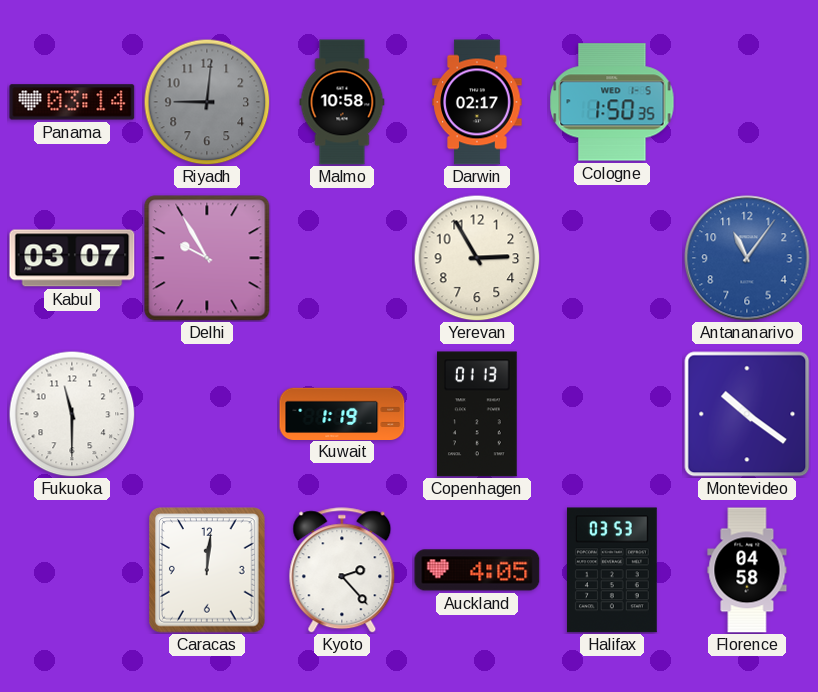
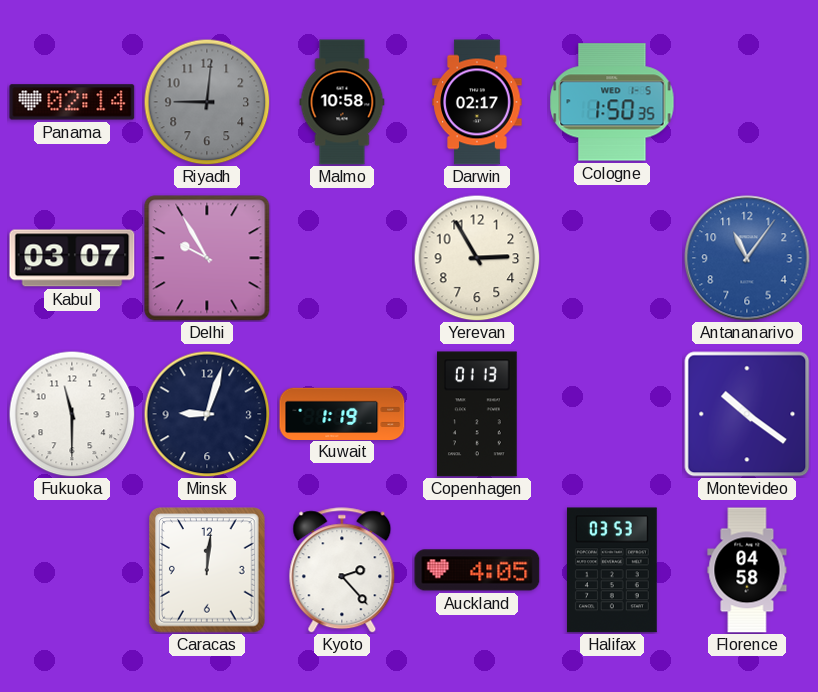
Panama: 03:14 -> 02:14 (72, 102)
Minsk: none -> 9:03 (207, 414)
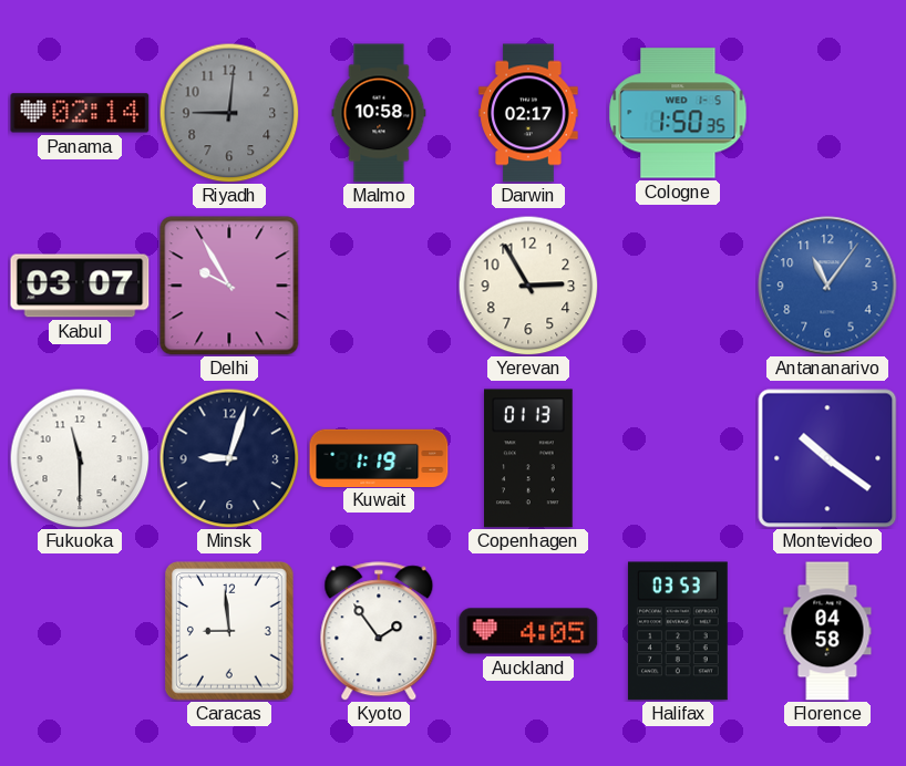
Caracas: 12:01 -> 8:59 (229, 631)
Kyoto: 2:23 -> 1:54 (379, 631)
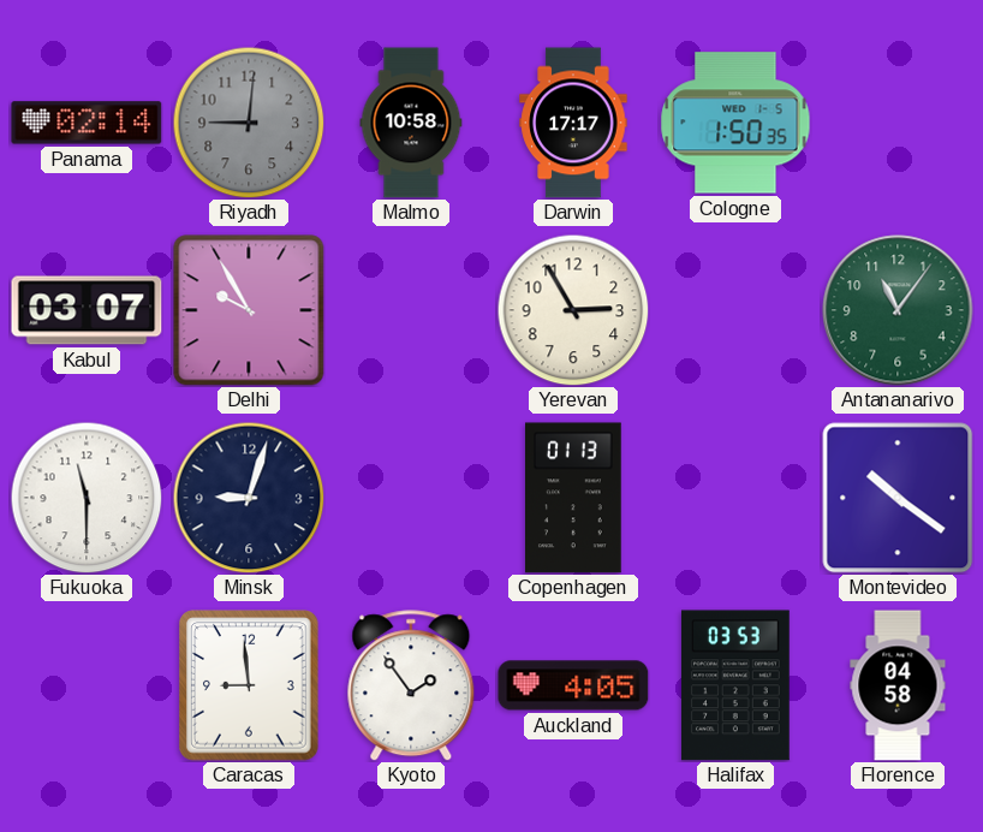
Darwin: 02:17 -> 17:17 (573, 123)
Antananarivo dial: blue -> green (898, 310)
Kuwait: 1:19 -> none (379, 457)
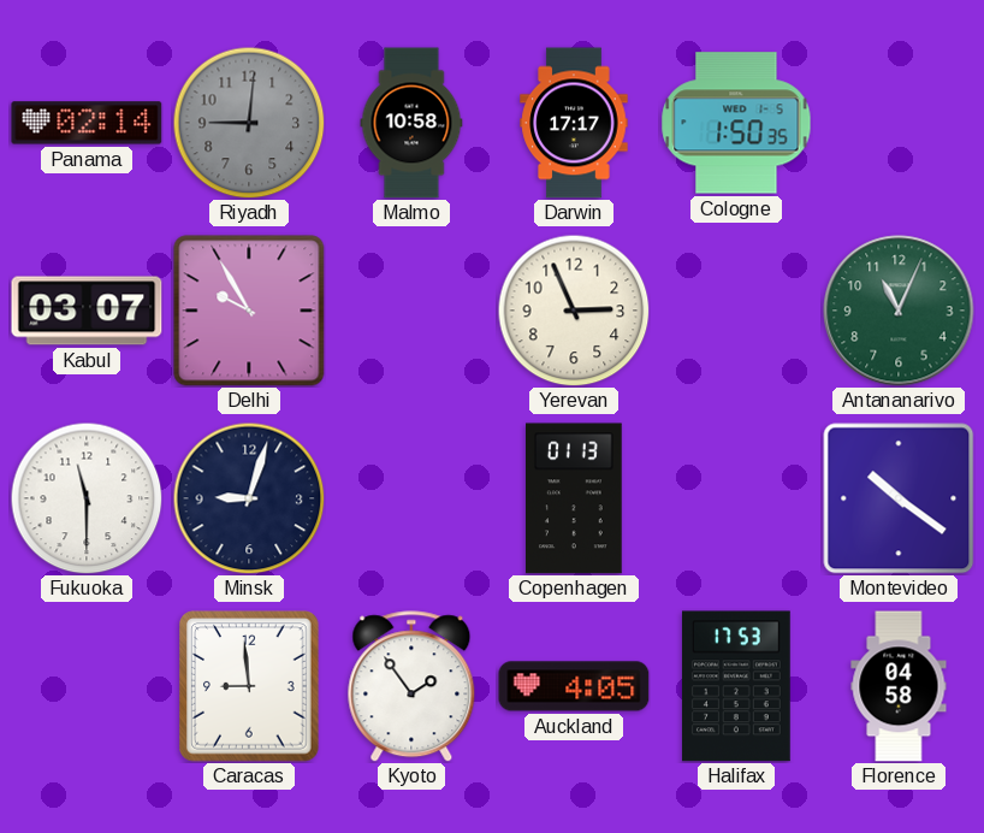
Yerevan: 2:55 -> 2:56 (574, 311)
Antananarivo: 11:06 -> 11:04 (899, 311)
Halifax: 03:53 -> 17:53 (736, 686)
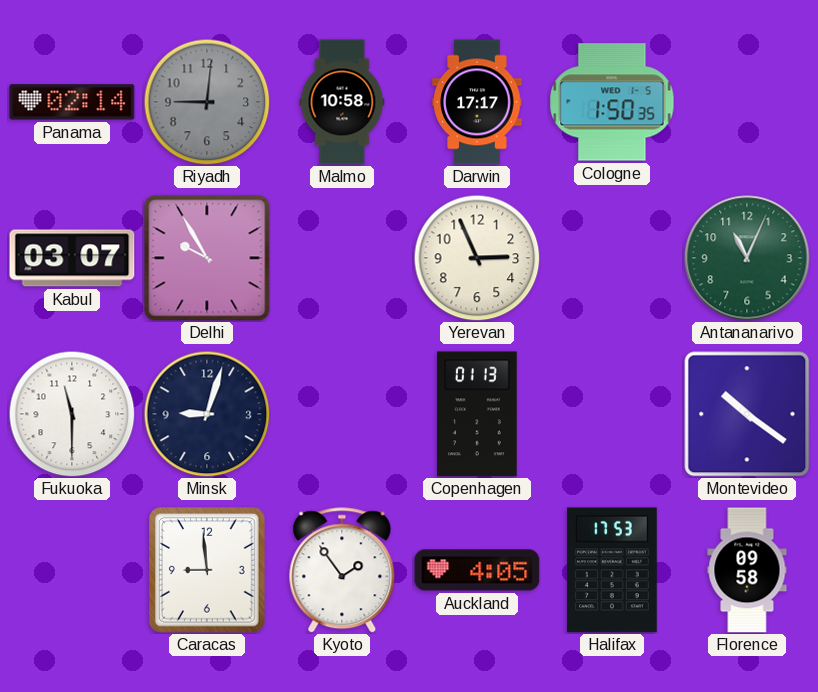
Florence: 04:58 -> 09:58 (747, 570)
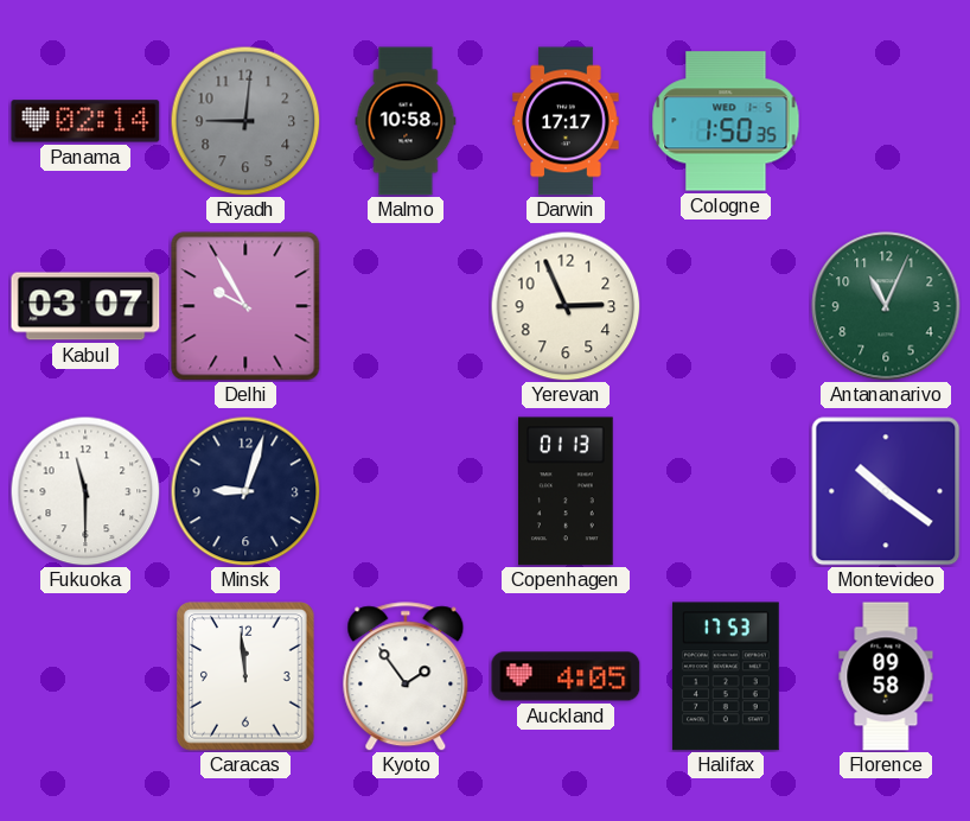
Caracas: 8:59 -> 11:59 (245, 676)
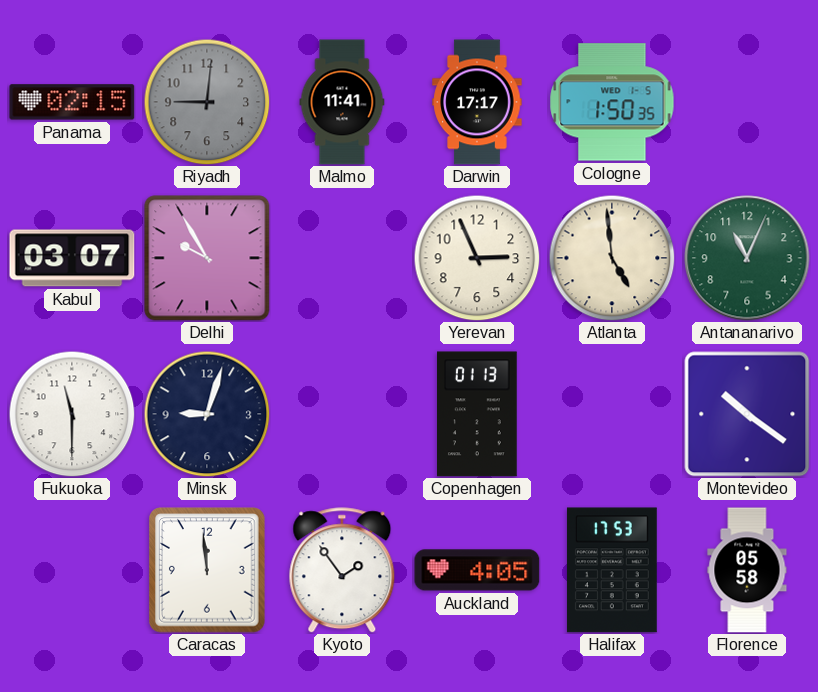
Panama: 02:14 -> 02:15 (72, 102)
Malmo: 10:58 -> 11:41 (342, 102)
Atlanta: none -> 4:59 (612, 258)
Florence: 09:58 -> 05:58 (747, 570)
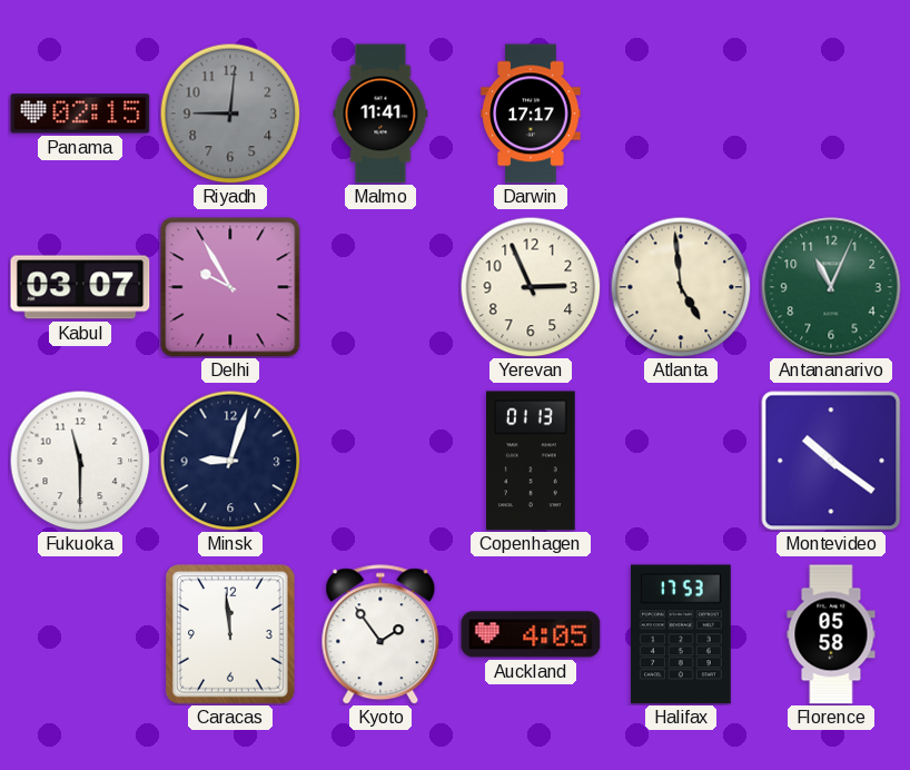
Cologne: 1:50 -> none (612, 102)
